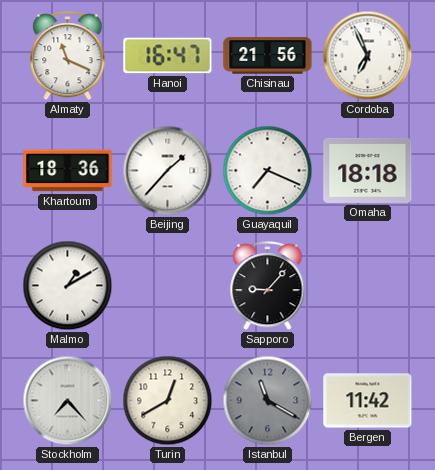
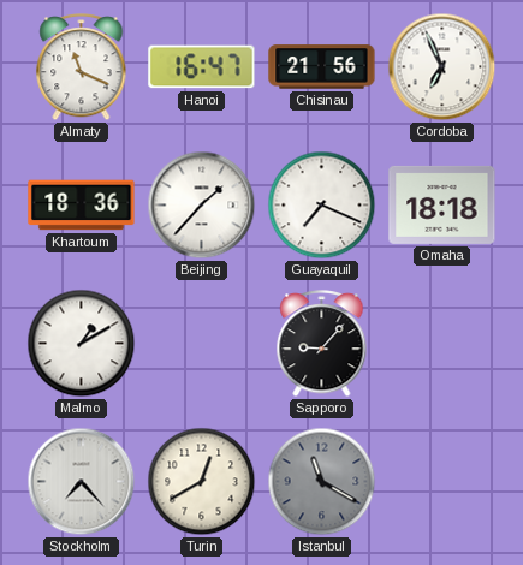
Bergen: 11:42 -> none (368, 401)
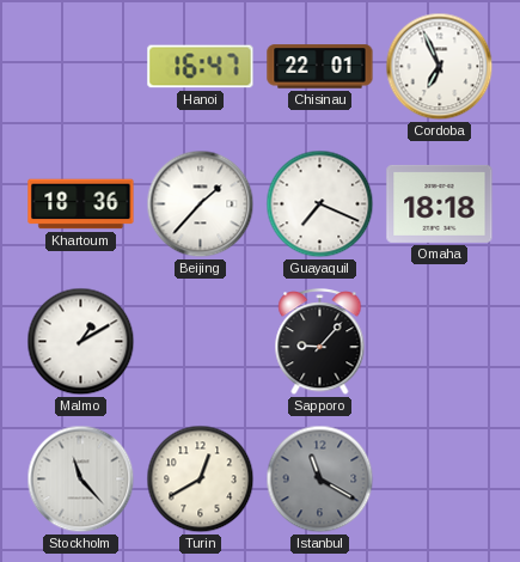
Almaty: 11:19 -> none (82, 67)
Chisinau: 21:56 -> 22:01 (320, 67)
Stockholm: 7:23 -> 11:23 (81, 479)
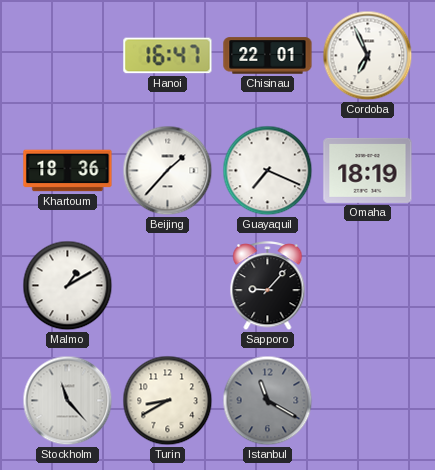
Omaha: 18:18 -> 18:19 (368, 170)
Turin: 12:40 -> 8:40 (168, 401)
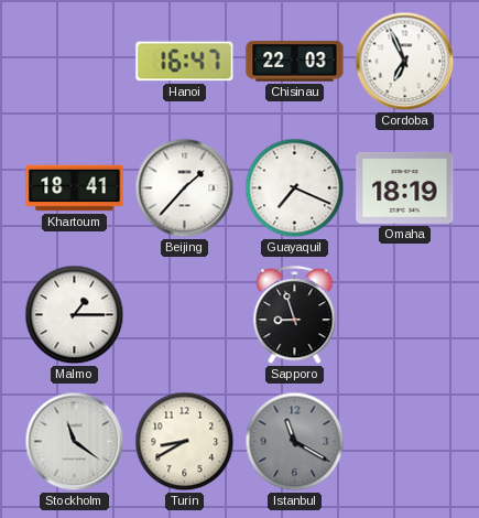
Chisinau: 22:01 -> 22:03 (295, 62)
Khartoum: 18:36 -> 18:41 (75, 188)
Malmo: 1:10 -> 1:15 (75, 315)
Sapporo: 9:07 -> 8:57 (295, 315)
Stockholm: 11:23 -> 11:21 (75, 442)
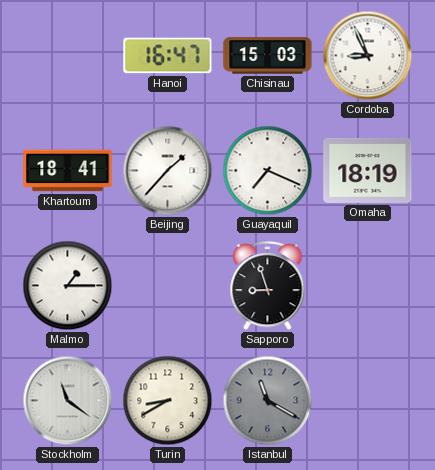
Chisinau: 22:03 -> 15:03 (268, 56)
Cordoba: 6:56 -> 8:56 (368, 56)
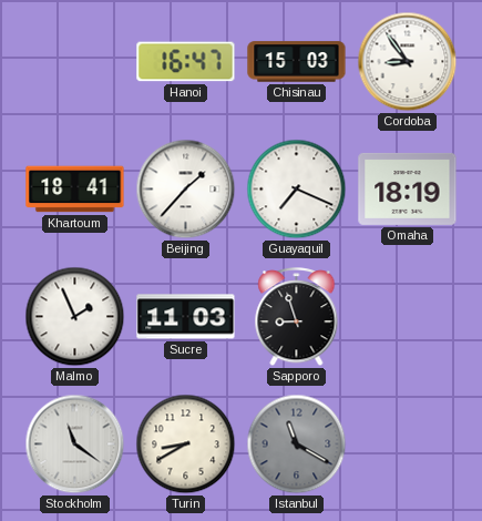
Cordoba: 8:56 -> 8:54 (408, 62)
Malmo: 1:15 -> 1:56 (75, 317)
Sucre: none -> 11:03 (186, 317)
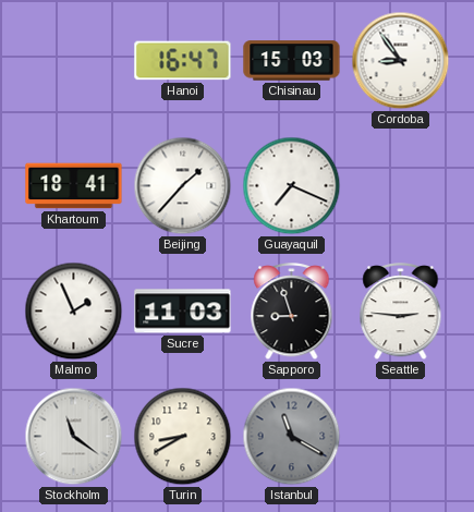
Omaha: 18:19 -> none (408, 188)
Seattle: none -> 2:46 (401, 312)
